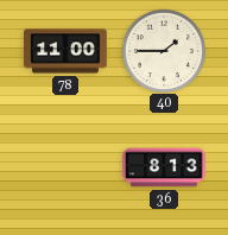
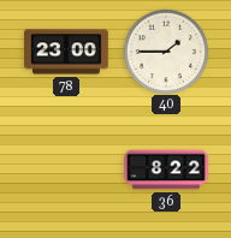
78: 11:00 -> 23:00 (66, 52)
36: 8:13 -> 8:22 (166, 169)
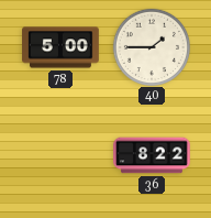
78: 23:00 -> 5:00 (60, 47)
